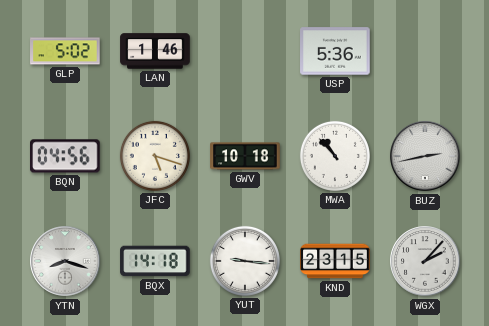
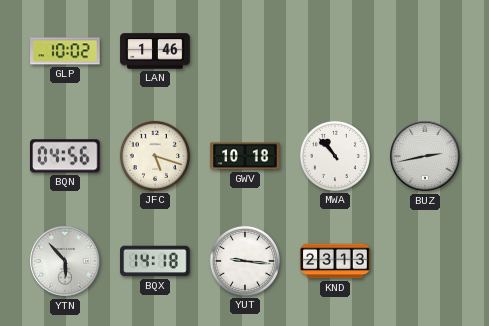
GLP: 5:02 -> 10:02 (65, 51)
USP: 5:36 -> none (335, 51)
YTN: 8:18 -> 5:53 (65, 261)
KND: 23:15 -> 23:13 (335, 261)
WGX: 2:07 -> none (425, 261)
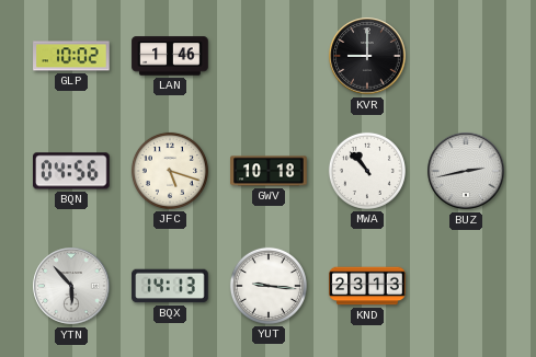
KVR: none -> 9:00 (367, 56)
BQX: 14:18 -> 14:13 (170, 286)
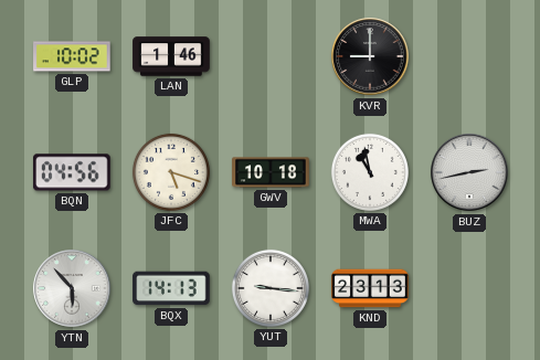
MWA: 10:53 -> 10:58 (370, 172)
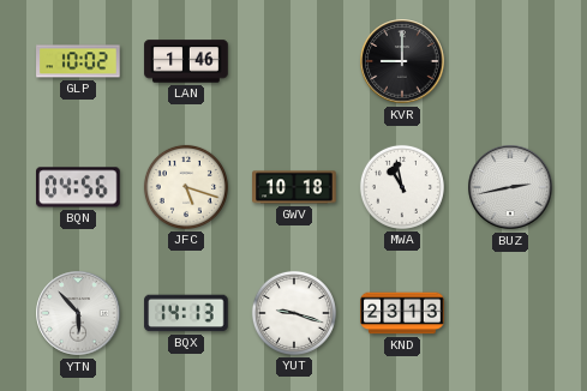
YUT: 9:16 -> 9:18 (294, 313)
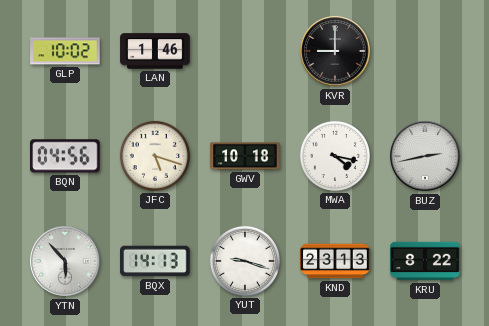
MWA: 10:58 -> 4:17 (335, 156)
KRU: none -> 8:22 (425, 261)
